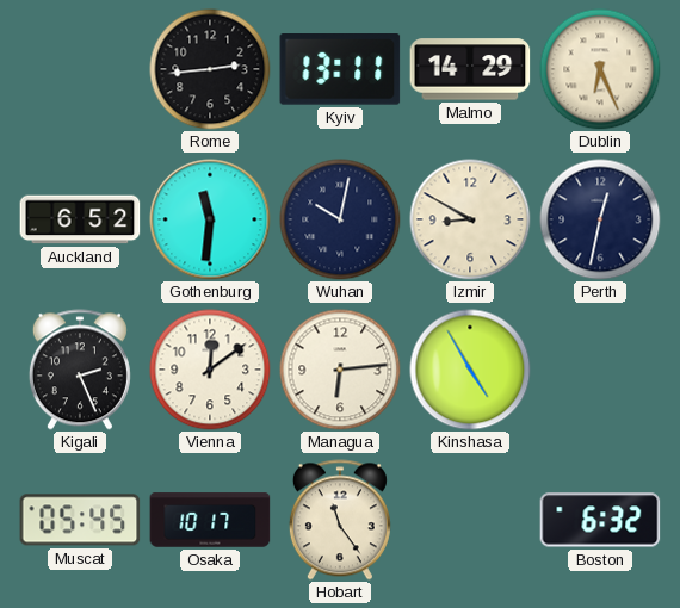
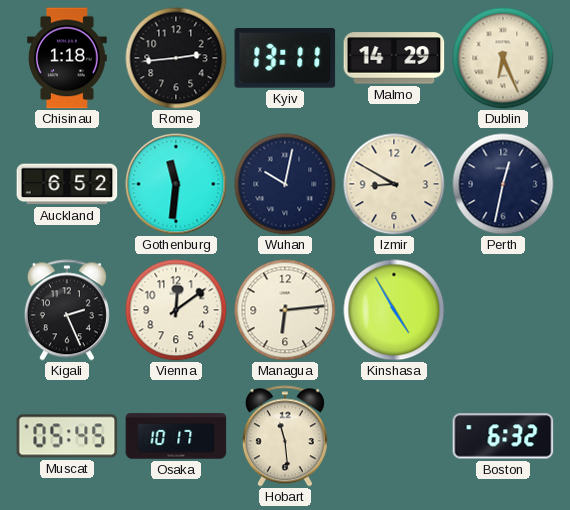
Chisinau: none -> 1:18 (68, 58)
Hobart: 11:24 -> 11:29 (285, 436)
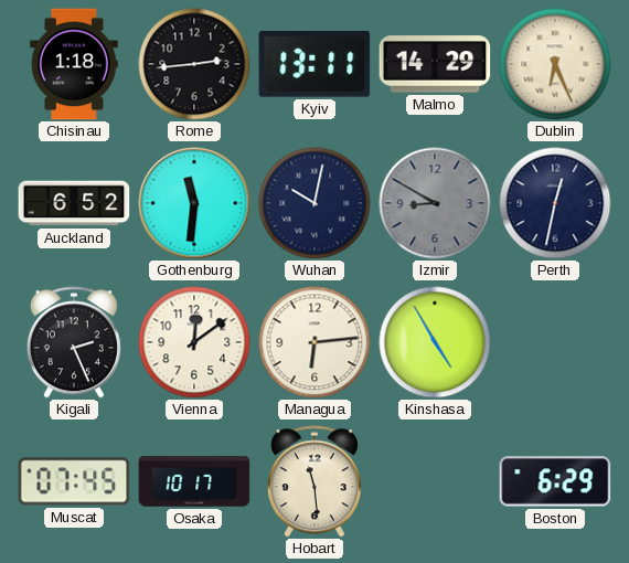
Izmir dial: cream -> grey (435, 203)
Muscat: 05:45 -> 07:45 (74, 481)
Boston: 6:32 -> 6:29 (555, 481)
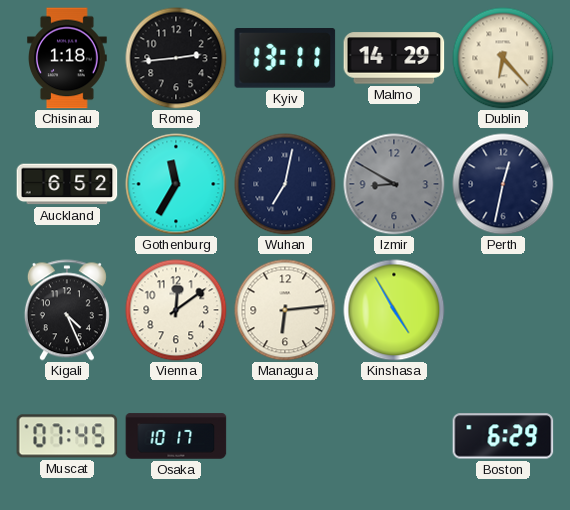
Dublin: 6:26 -> 6:23 (503, 58)
Gothenburg: 11:31 -> 11:35 (176, 184)
Wuhan: 10:02 -> 7:02 (285, 184)
Kigali: 2:26 -> 4:26 (67, 310)
Hobart: 11:29 -> none (314, 481)
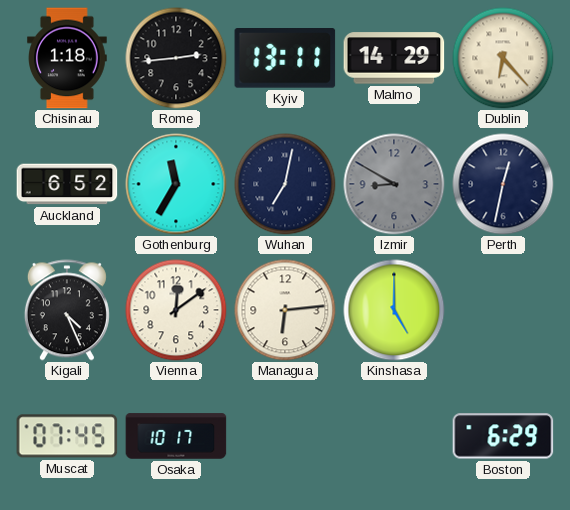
Kinshasa: 4:55 -> 5:00 (394, 310)
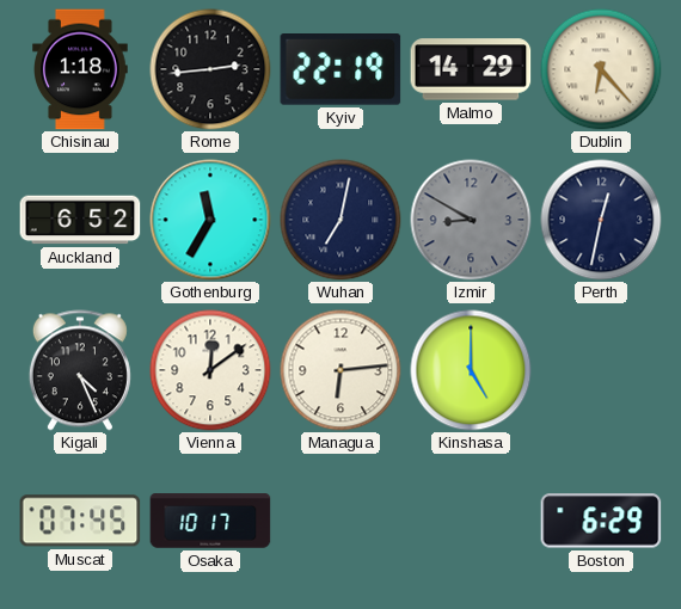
Kyiv: 13:11 -> 22:19 (340, 69)
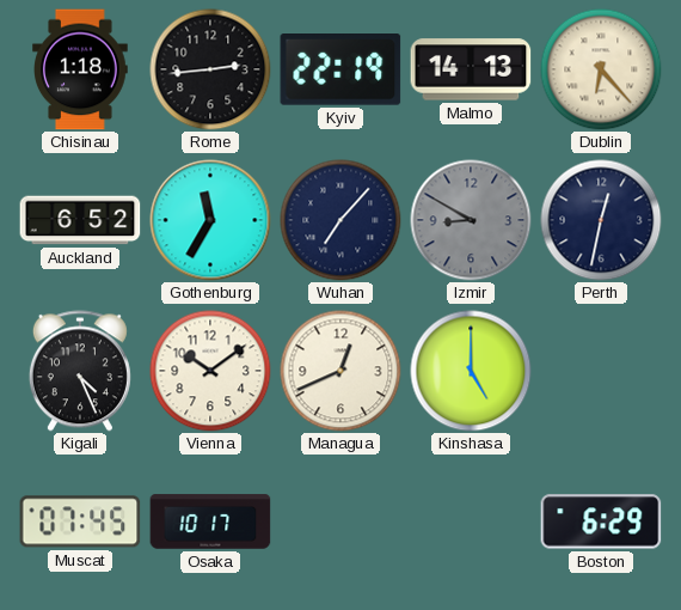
Malmo: 14:29 -> 14:13 (471, 69)
Wuhan: 7:02 -> 7:07 (340, 220)
Vienna: 12:09 -> 10:09 (210, 371)
Managua: 6:14 -> 12:41 (340, 371)
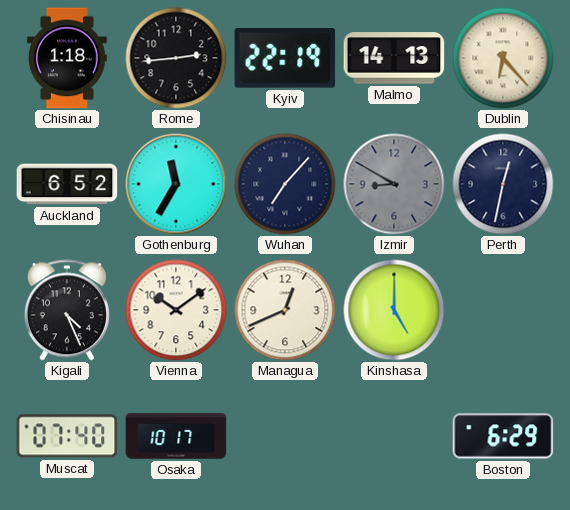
Muscat: 07:45 -> 07:40 (67, 436)
